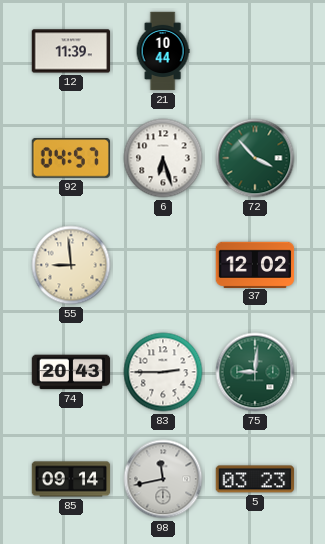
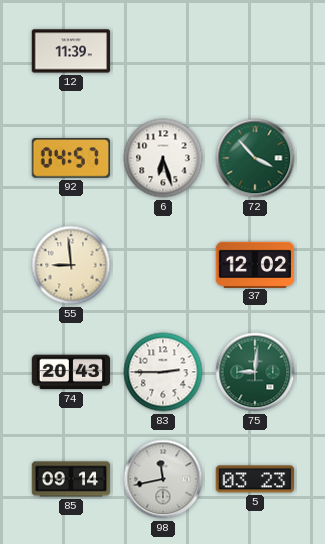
21: 10:44 -> none (163, 51)
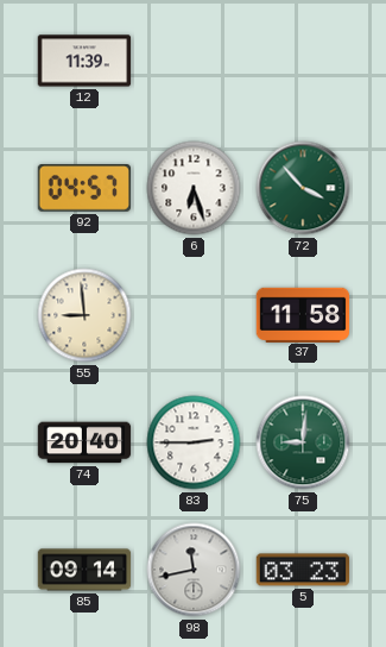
37: 12:02 -> 11:58 (303, 314)
74: 20:43 -> 20:40 (84, 442)
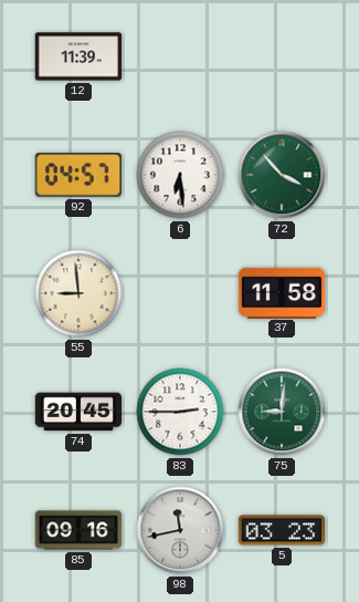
6: 6:27 -> 6:29 (180, 175)
74: 20:40 -> 20:45 (78, 412)
85: 09:14 -> 09:16 (78, 530)
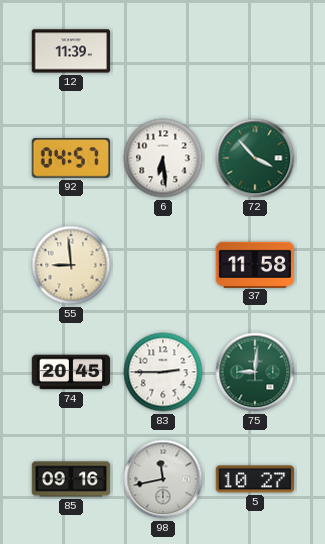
5: 03:23 -> 10:27 (255, 479)
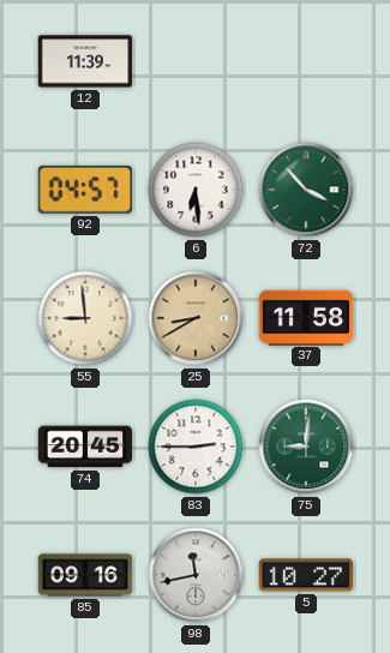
25: none -> 8:40 (196, 318)
